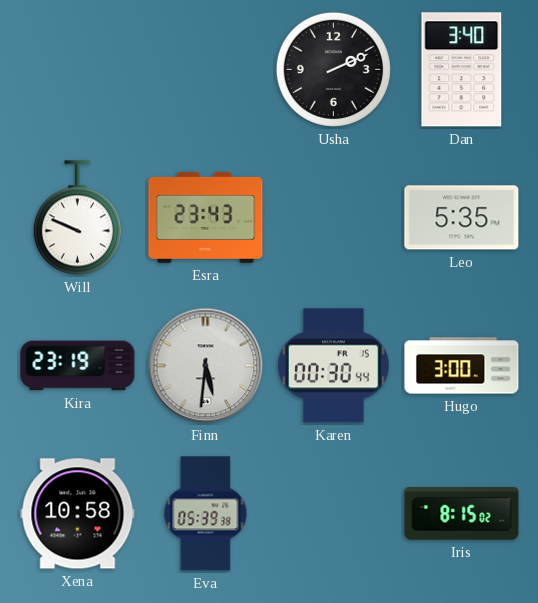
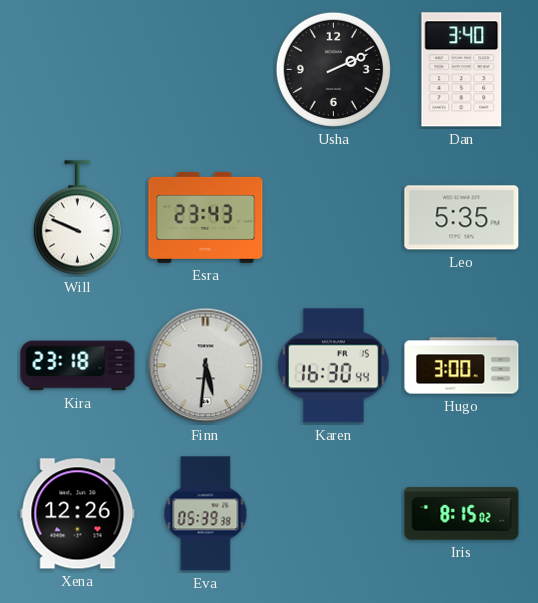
Kira: 23:19 -> 23:18 (78, 366)
Karen: 00:30 -> 16:30 (333, 366)
Xena: 10:58 -> 12:26 (78, 514)
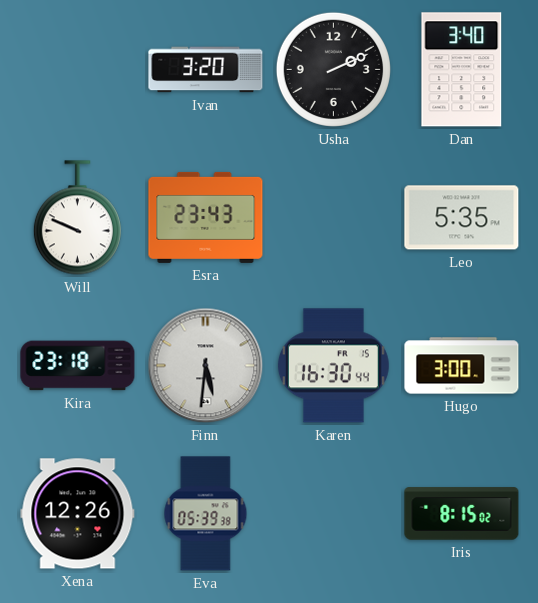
Ivan: none -> 3:20 (206, 70)
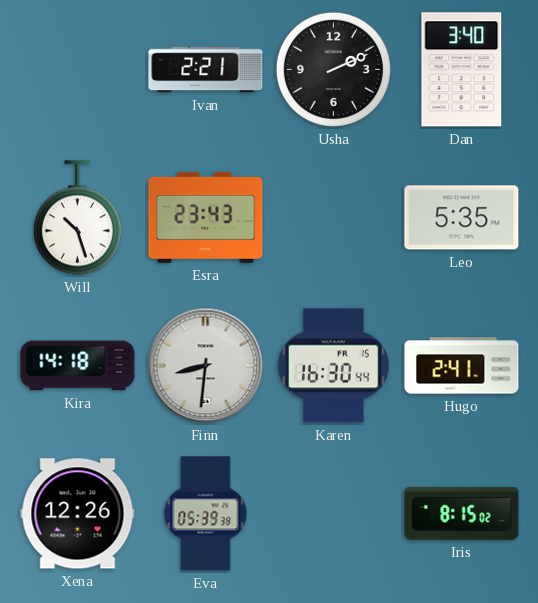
Ivan: 3:20 -> 2:21 (206, 70)
Will: 9:49 -> 10:27 (77, 218)
Kira: 23:18 -> 14:18 (78, 366)
Finn: 5:31 -> 8:31 (206, 366)
Hugo: 3:00 -> 2:41 (462, 366)
